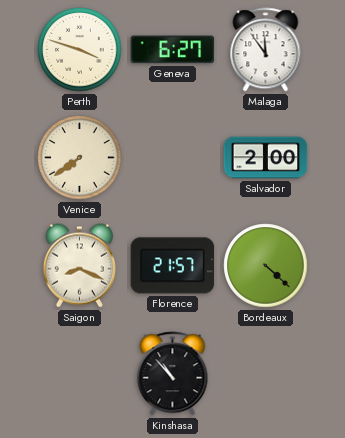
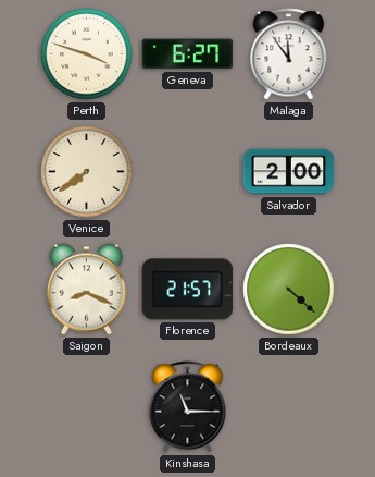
Kinshasa: 10:53 -> 11:15 (188, 407)
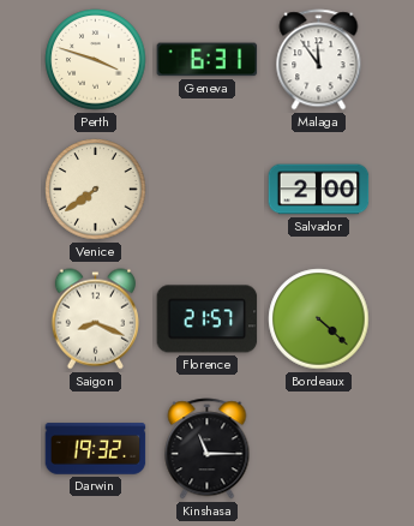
Geneva: 6:27 -> 6:31 (208, 60)
Darwin: none -> 19:32 (96, 449)
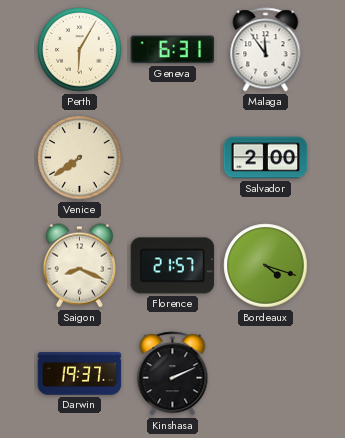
Perth: 3:48 -> 6:05 (80, 50)
Bordeaux: 4:22 -> 4:18 (266, 266)
Darwin: 19:32 -> 19:37 (80, 374)
Kinshasa: 11:15 -> 2:11 (173, 374)
